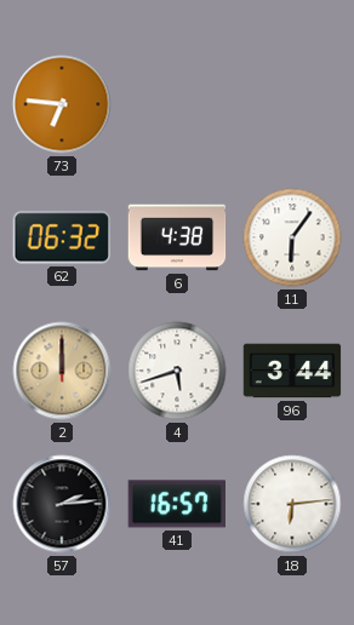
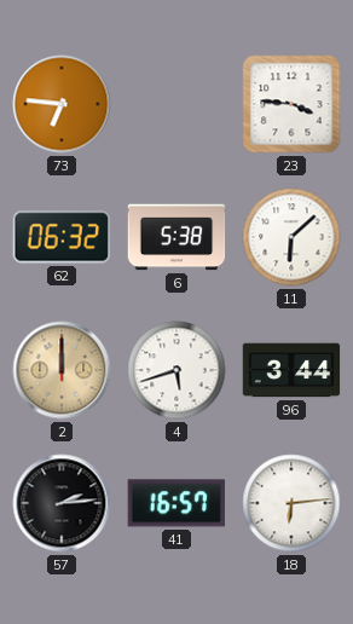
23: none -> 3:46 (291, 104)
6: 4:38 -> 5:38 (176, 237)
11: 6:06 -> 6:08 (291, 237)
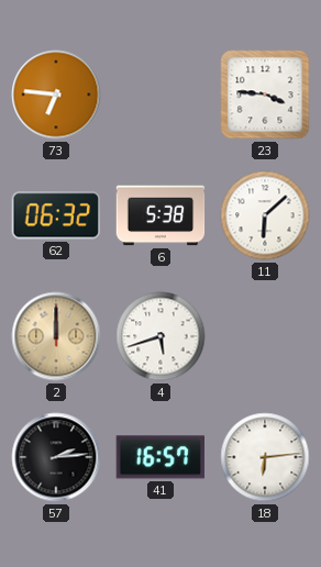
96: 3:44 -> none (291, 370)
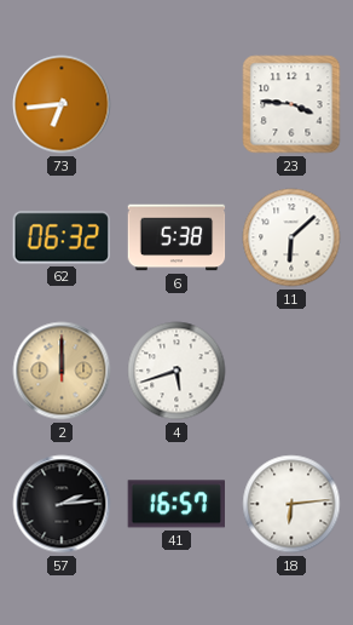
73: 6:46 -> 6:44 (62, 104)
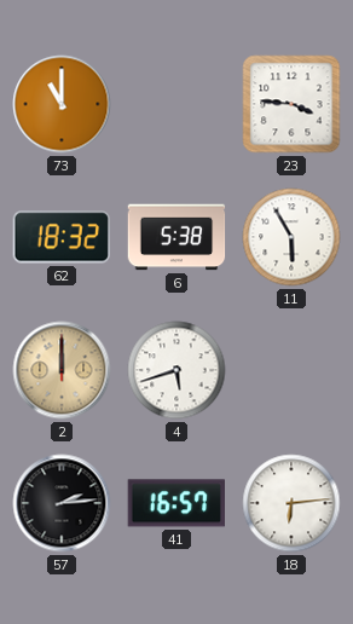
73: 6:44 -> 11:00 (62, 104)
62: 06:32 -> 18:32 (60, 237)
11: 6:08 -> 5:55 (291, 237)
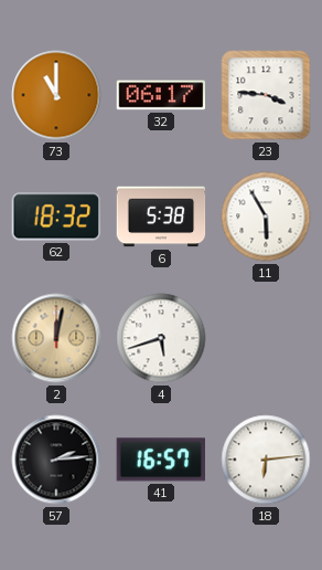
32: none -> 06:17 (161, 95)
2: 12:00 -> 12:02 (56, 338)
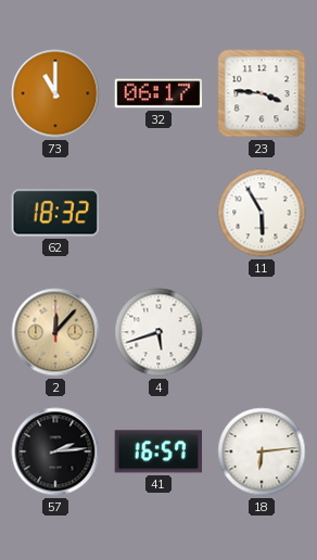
6: 5:38 -> none (161, 217)
2: 12:02 -> 12:07 (55, 332)
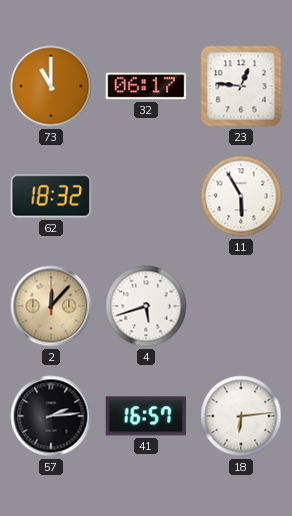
23: 3:46 -> 12:46 (241, 86)
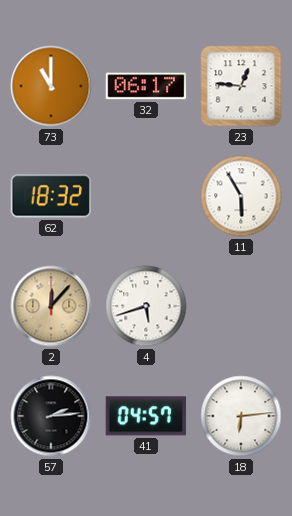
41: 16:57 -> 04:57 (145, 416)
